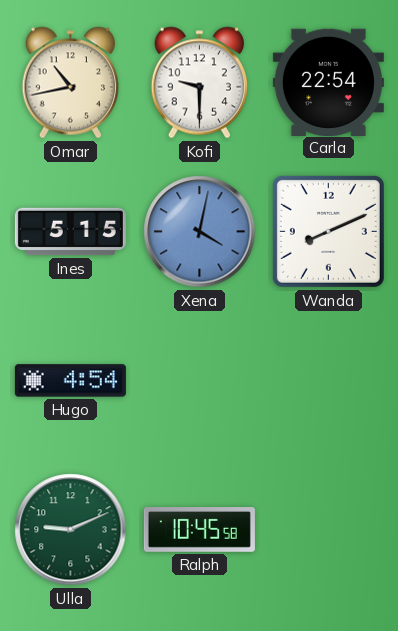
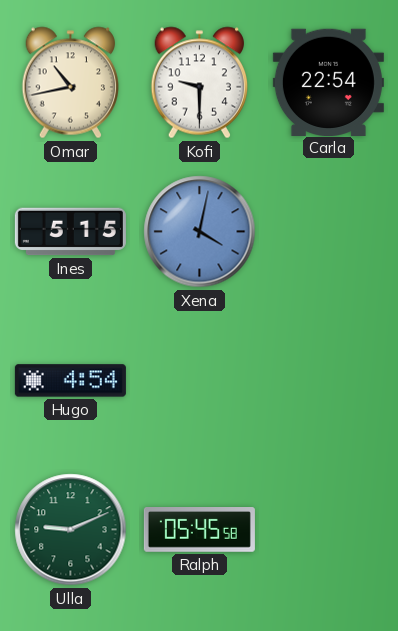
Wanda: 8:11 -> none (328, 231)
Ralph: 10:45 -> 05:45 (199, 530)
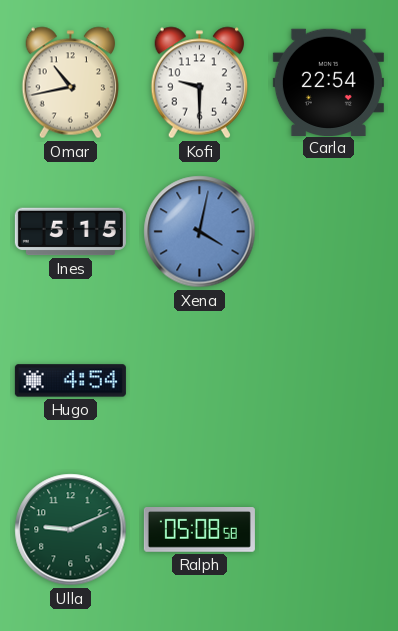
Ralph: 05:45 -> 05:08 (199, 530)
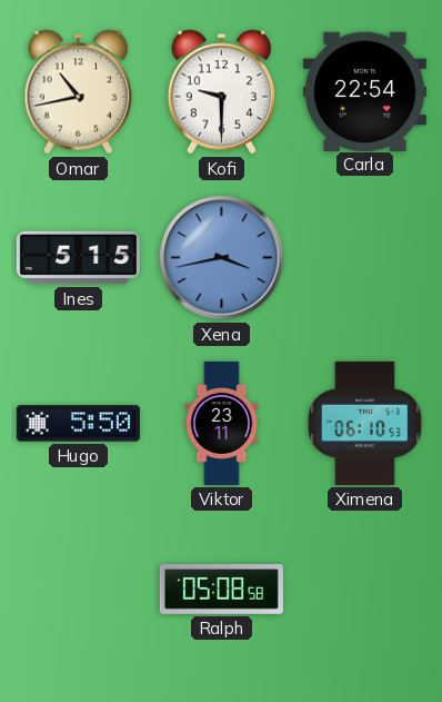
Xena: 4:02 -> 3:43 (222, 258)
Hugo: 4:54 -> 5:50 (78, 424)
Viktor: none -> 23:11 (222, 423)
Ximena: none -> 06:10 (364, 423)
Ulla: 9:11 -> none (71, 530)
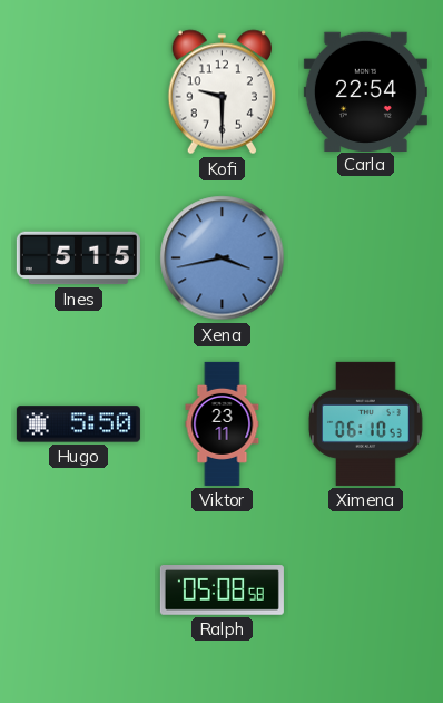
Omar: 10:43 -> none (78, 92)
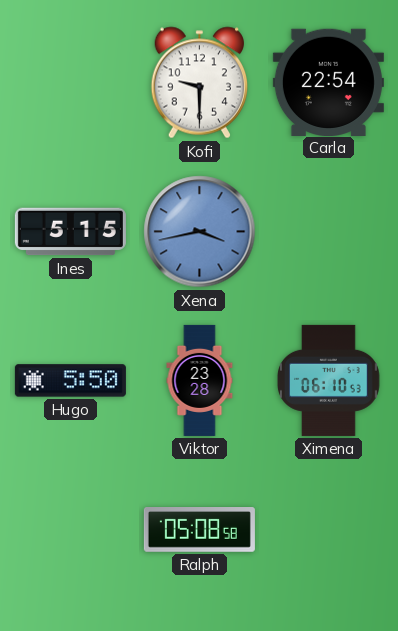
Viktor: 23:11 -> 23:28 (200, 380)
